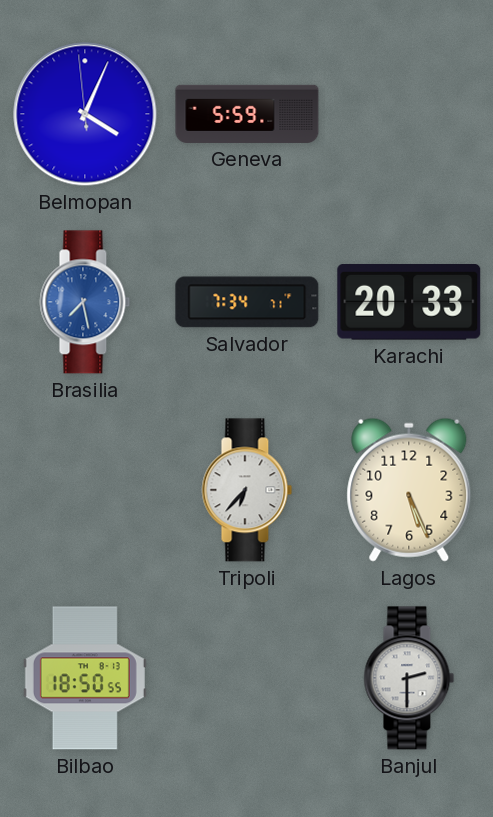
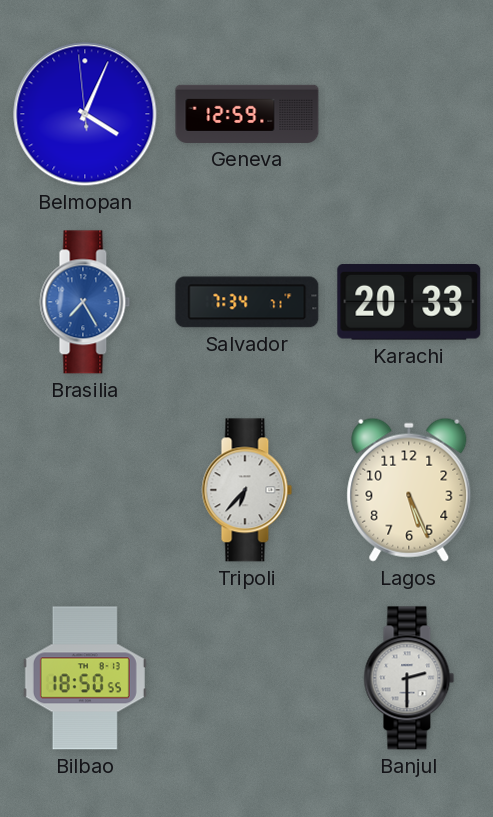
Geneva: 5:59 -> 12:59 (247, 114)
Brasilia: 7:28 -> 7:25 (85, 302)
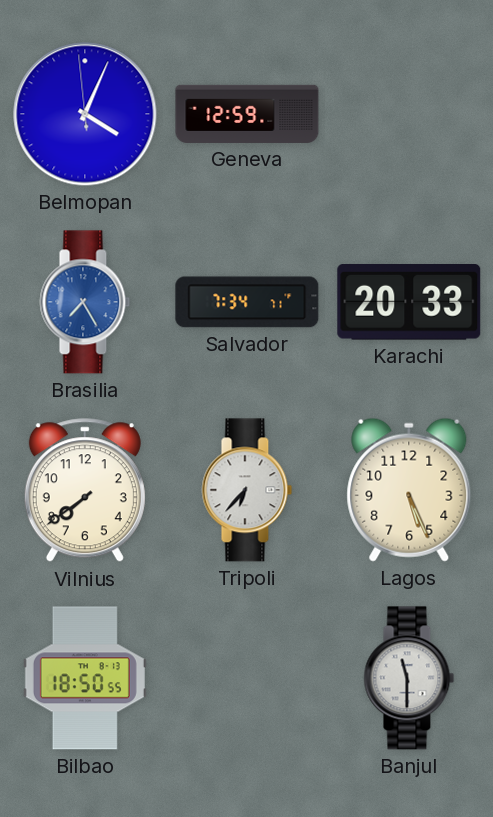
Vilnius: none -> 7:39 (85, 491)
Banjul: 2:30 -> 11:30 (409, 678)
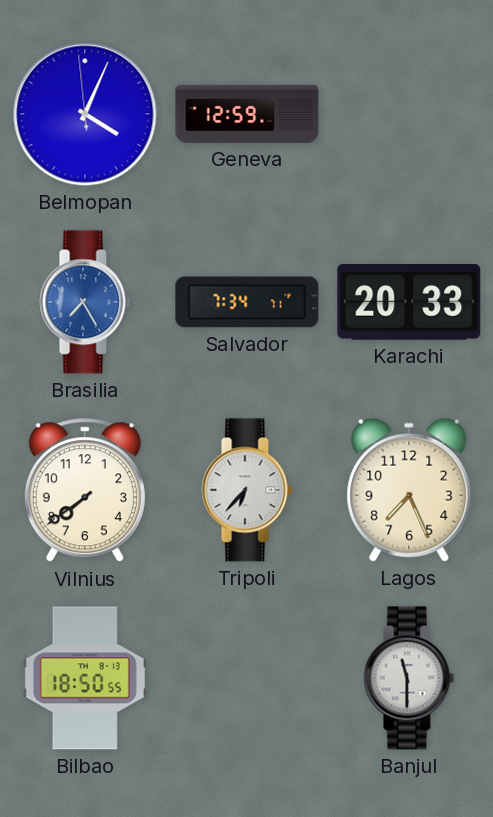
Lagos: 5:26 -> 7:26 (409, 490)
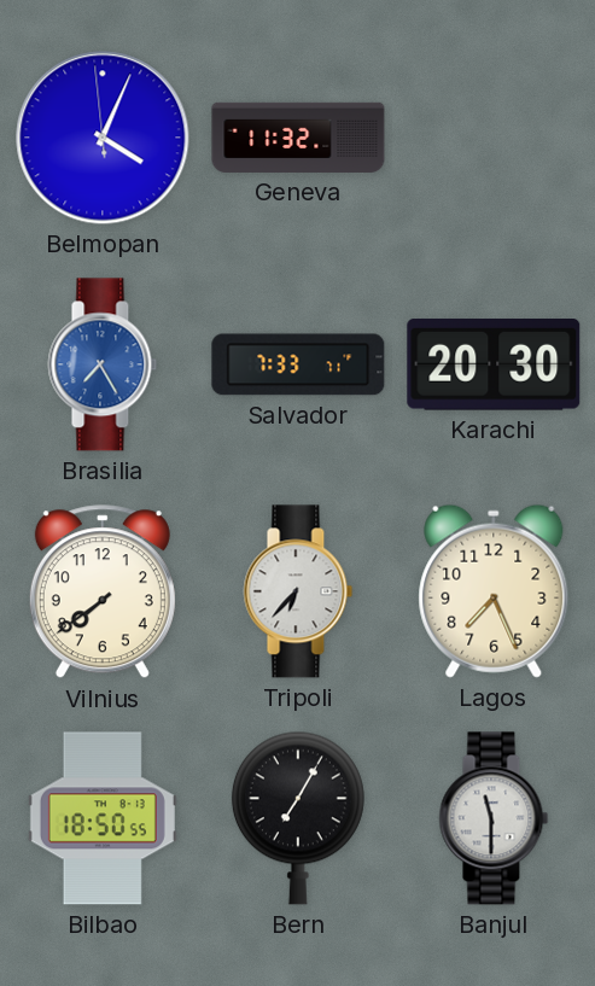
Geneva: 12:59 -> 11:32 (298, 138)
Salvador: 7:34 -> 7:33 (298, 364)
Karachi: 20:33 -> 20:30 (494, 366)
Bern: none -> 7:05 (298, 818)
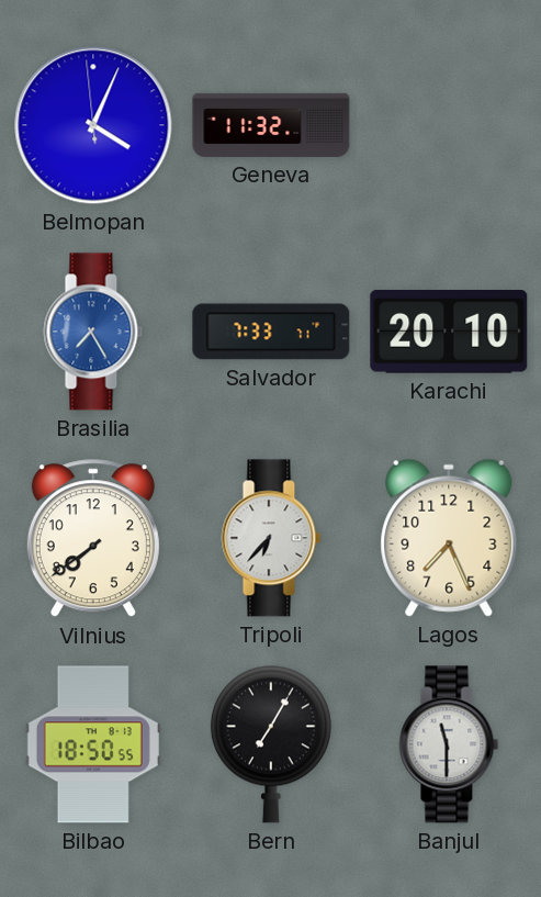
Karachi: 20:30 -> 20:10 (449, 333)
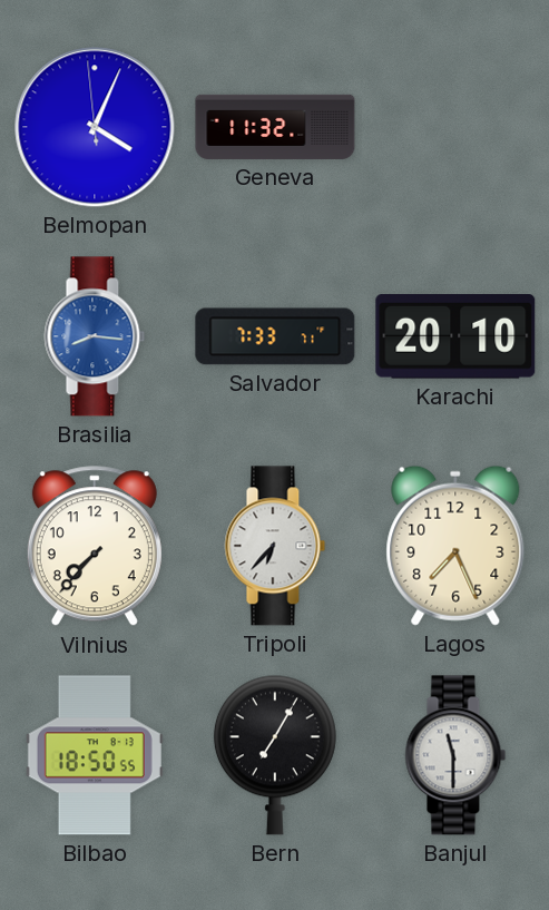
Brasilia: 7:25 -> 8:16 (95, 336)
Vilnius: 7:39 -> 7:37 (95, 547)
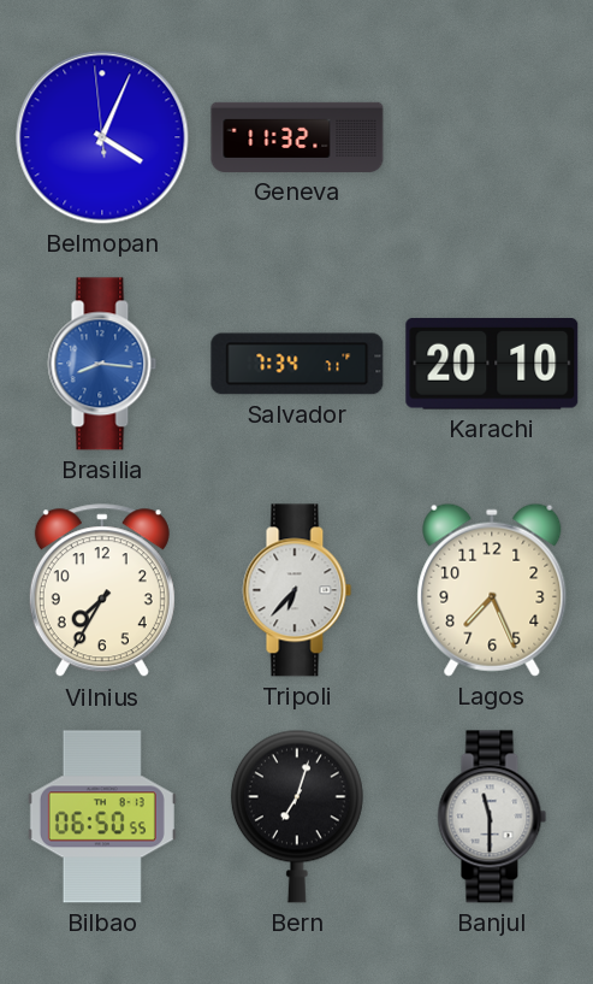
Salvador: 7:33 -> 7:34 (297, 364)
Vilnius: 7:37 -> 7:35 (102, 591)
Bilbao: 18:50 -> 06:50 (102, 817)
Bern: 7:05 -> 7:03 (297, 817)
